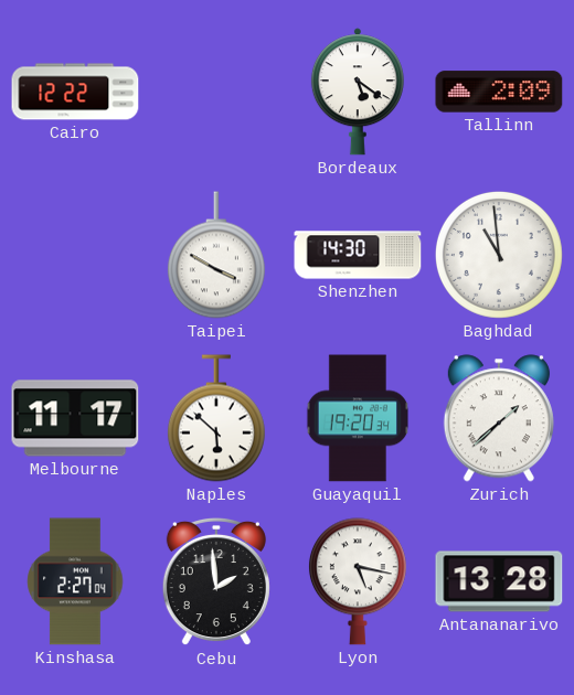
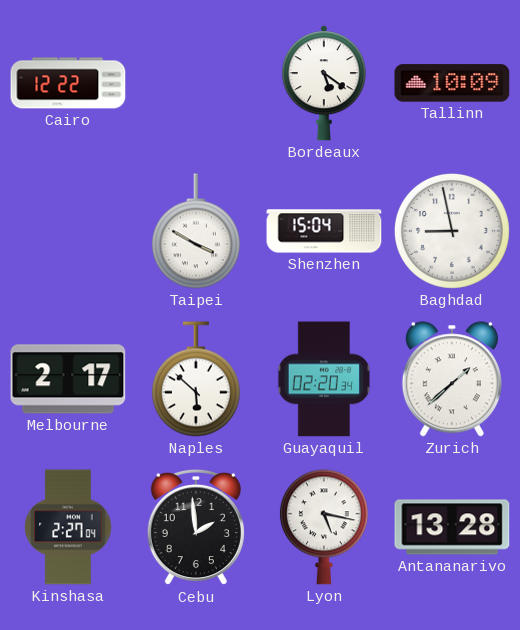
Tallinn: 2:09 -> 10:09 (452, 83)
Shenzhen: 14:30 -> 15:04 (324, 231)
Baghdad: 10:59 -> 8:58 (452, 231)
Melbourne: 11:17 -> 2:17 (68, 379)
Guayaquil: 19:20 -> 02:20 (323, 379)
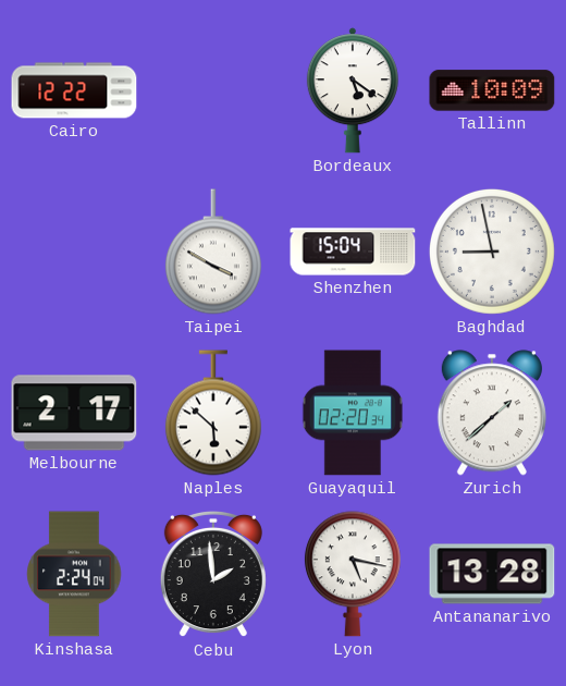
Kinshasa: 2:27 -> 2:24 (74, 574)
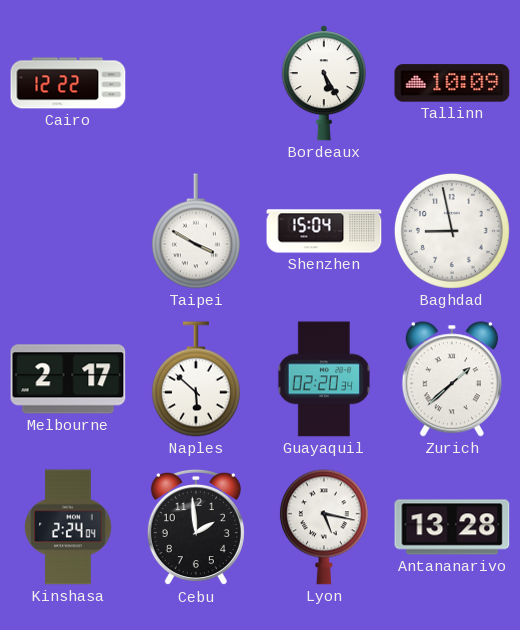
Bordeaux: 5:21 -> 5:25 (324, 83)
